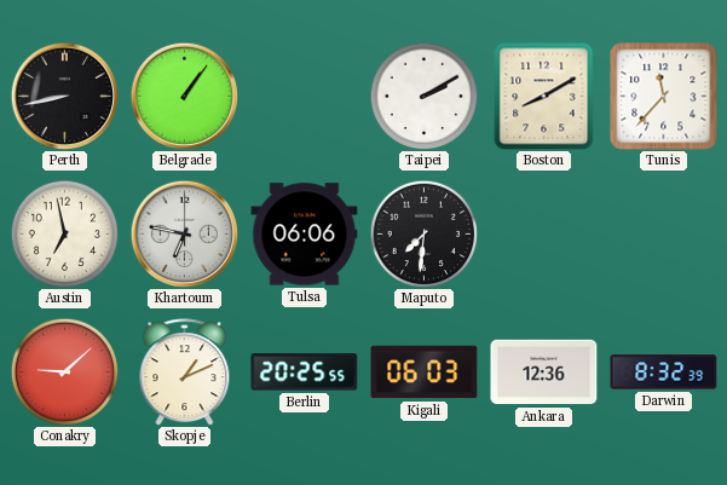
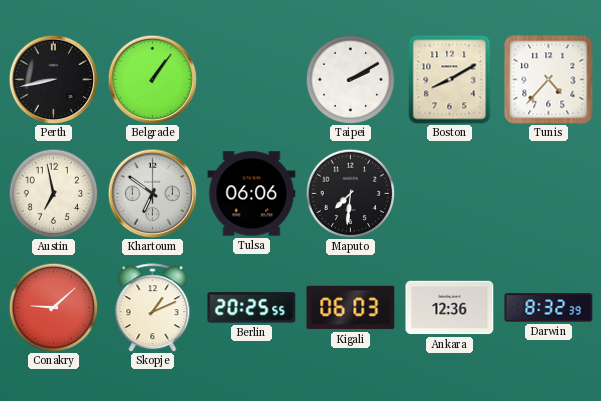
Tunis: 11:37 -> 4:37 (549, 80)
Khartoum: 6:47 -> 6:51 (152, 193)
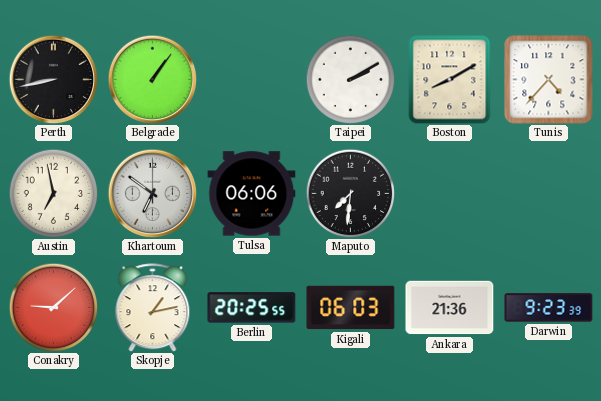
Skopje: 1:11 -> 1:13 (153, 308)
Ankara: 12:36 -> 21:36 (450, 308)
Darwin: 8:32 -> 9:23 (549, 308)
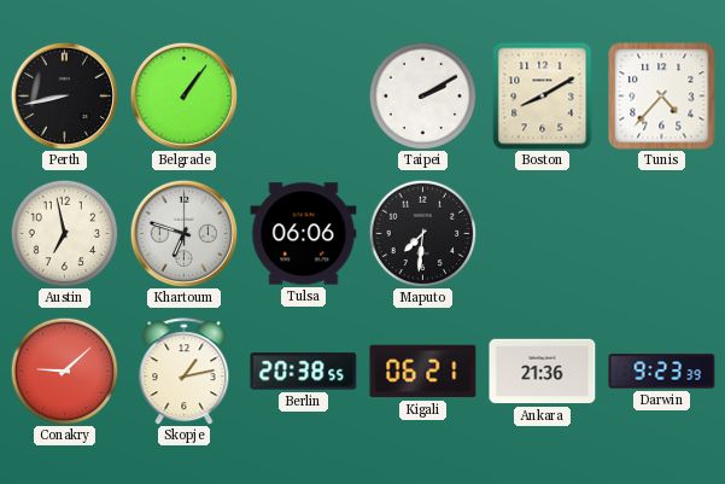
Khartoum: 6:51 -> 6:48 (183, 233)
Berlin: 20:25 -> 20:38 (304, 372)
Kigali: 06:03 -> 06:21 (423, 372)
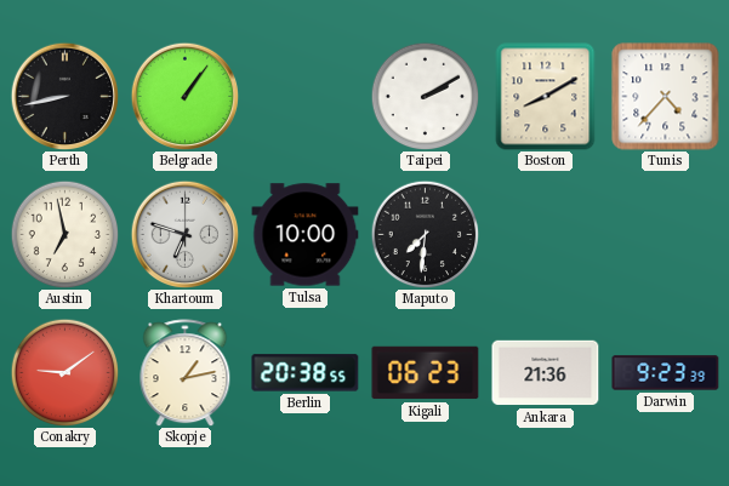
Tulsa: 06:06 -> 10:00 (306, 235)
Conakry: 9:08 -> 9:09 (64, 372)
Kigali: 06:21 -> 06:23 (426, 373)
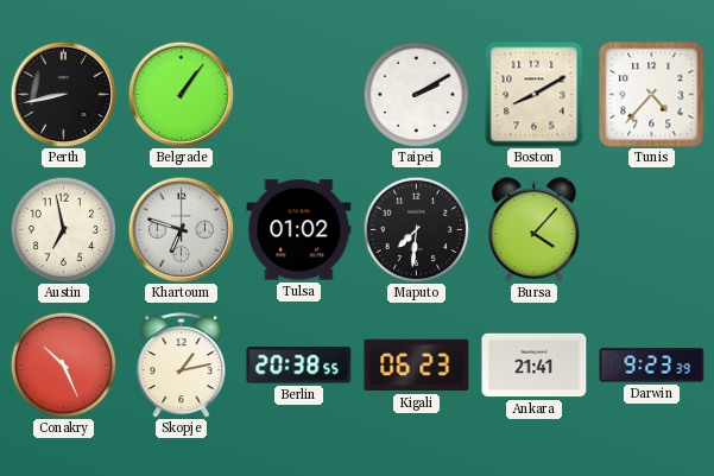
Tulsa: 10:00 -> 01:02 (299, 230)
Bursa: none -> 4:07 (533, 230)
Conakry: 9:09 -> 10:26 (63, 364)
Ankara: 21:36 -> 21:41 (535, 366)
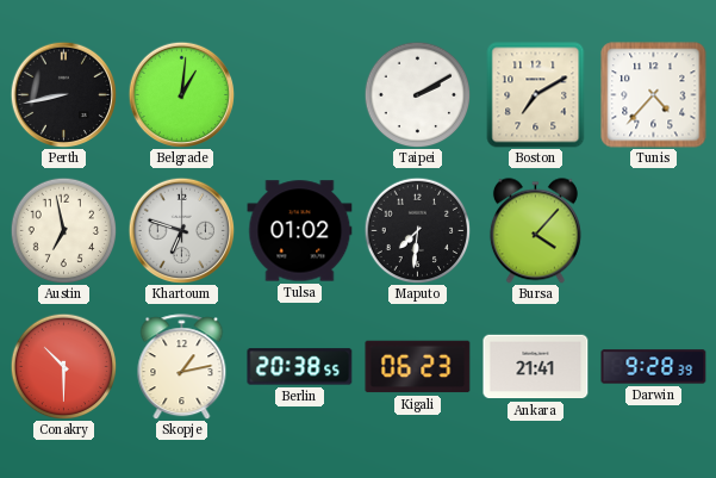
Belgrade: 1:06 -> 1:01 (181, 94)
Boston: 8:10 -> 7:10 (536, 95)
Conakry: 10:26 -> 10:30 (63, 366)
Darwin: 9:23 -> 9:28 (654, 367)
